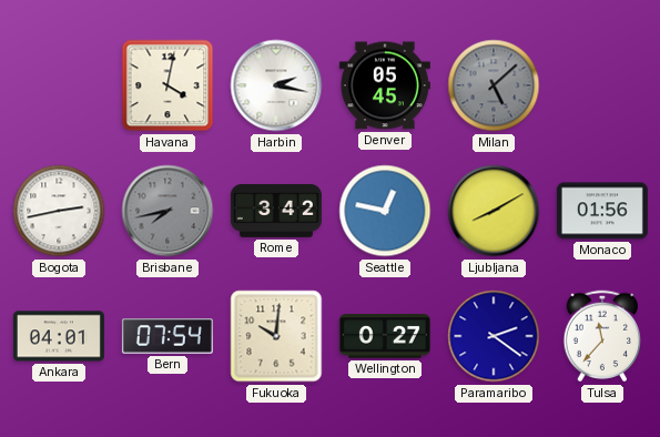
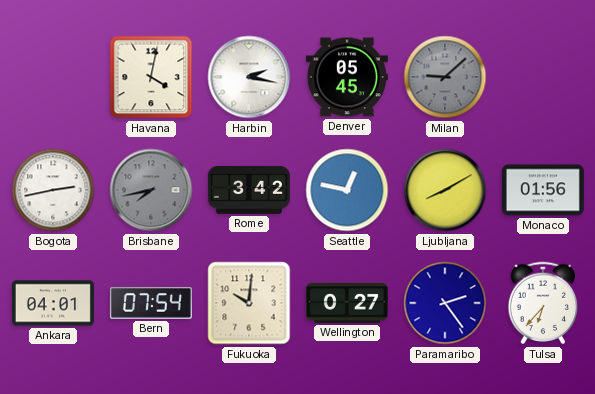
Milan: 5:08 -> 9:08 (445, 77)
Paramaribo: 2:21 -> 2:24 (445, 303)
Tulsa: 11:37 -> 6:37 (543, 303)
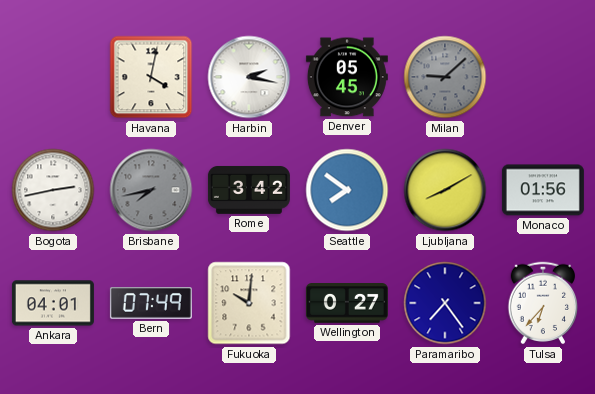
Seattle: 12:47 -> 7:51 (347, 190)
Bern: 07:54 -> 07:49 (151, 304)
Paramaribo: 2:24 -> 7:24 (445, 303)
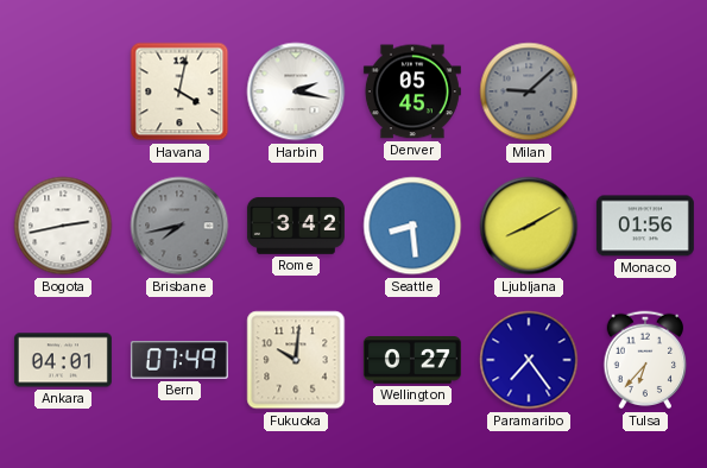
Seattle: 7:51 -> 8:29 (412, 226)
